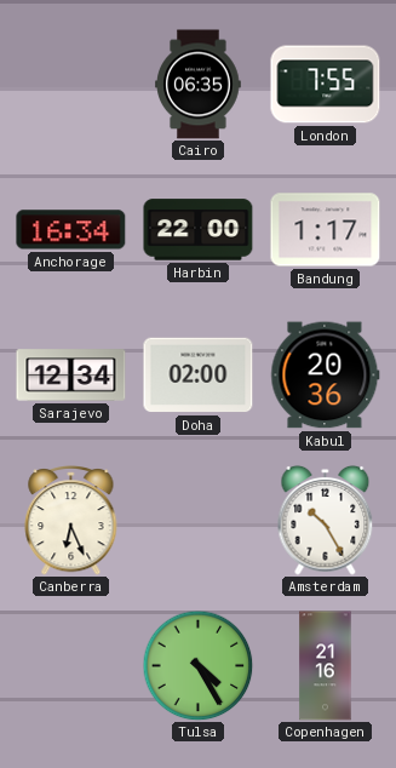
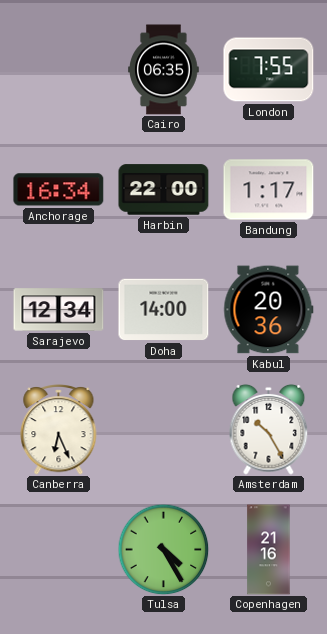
Doha: 02:00 -> 14:00 (164, 310)
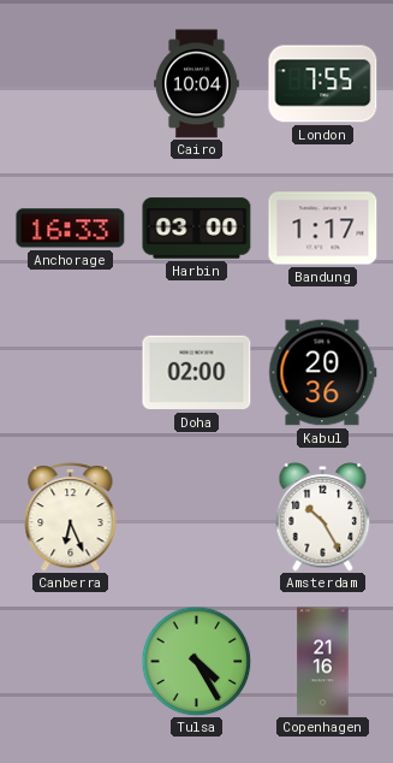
Cairo: 06:35 -> 10:04 (197, 84)
Anchorage: 16:34 -> 16:33 (71, 229)
Harbin: 22:00 -> 03:00 (197, 229)
Sarajevo: 12:34 -> none (59, 310)
Doha: 14:00 -> 02:00 (197, 373)
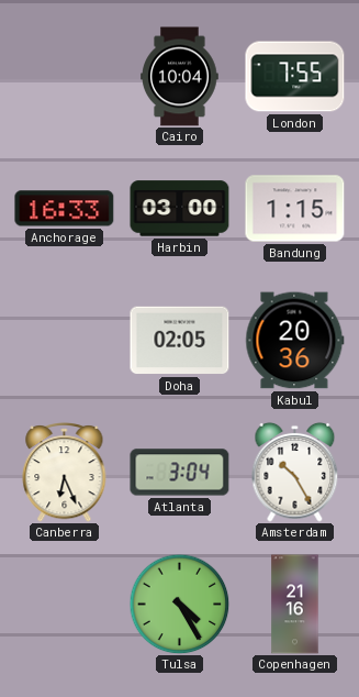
Bandung: 1:17 -> 1:15 (295, 209)
Doha: 02:00 -> 02:05 (180, 341)
Atlanta: none -> 3:04 (180, 473)
